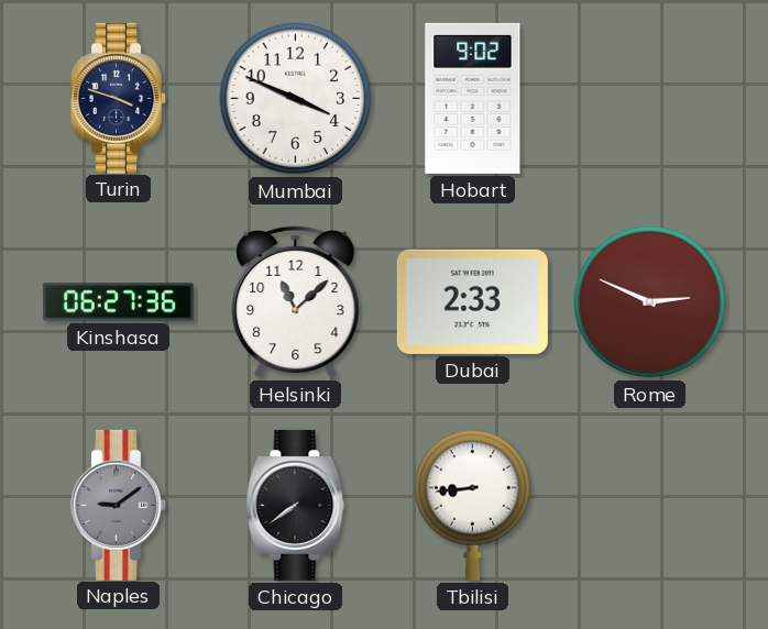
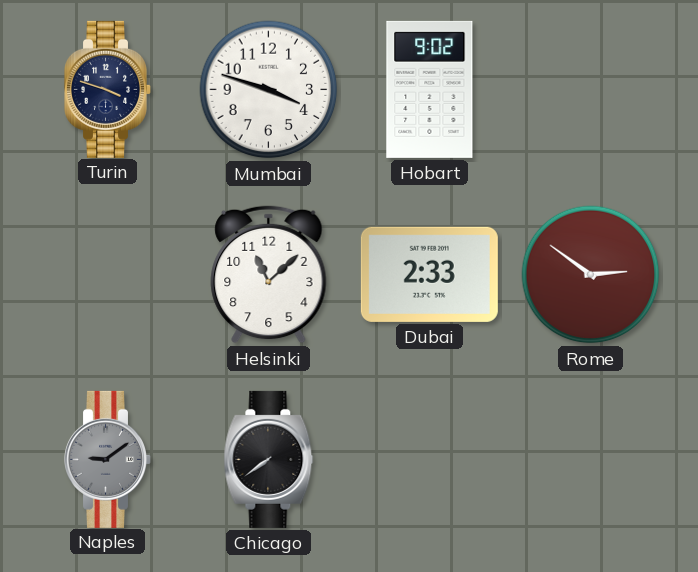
Mumbai: 3:49 -> 3:48 (269, 90)
Kinshasa: 06:27 -> none (118, 302)
Rome: 2:49 -> 2:51 (591, 275)
Tbilisi: 8:44 -> none (473, 505)
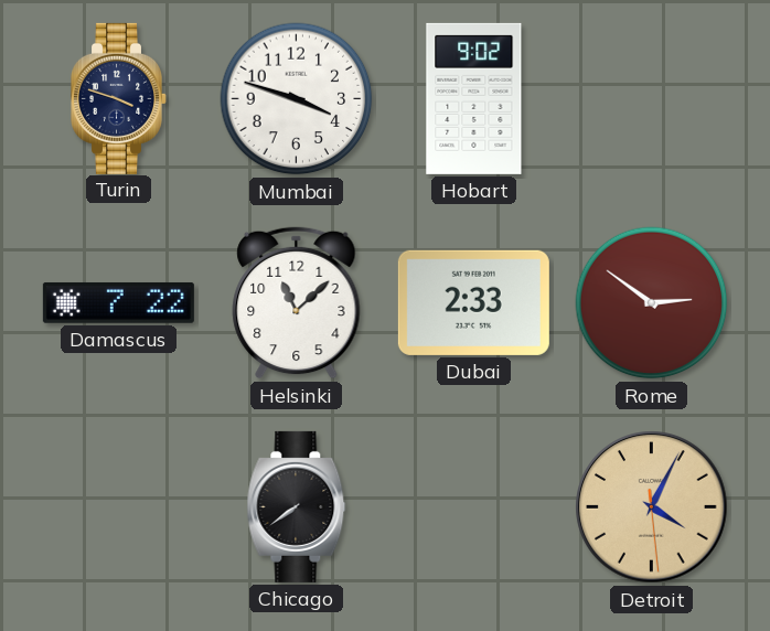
Damascus: none -> 7:22 (118, 303)
Naples: 9:09 -> none (108, 459)
Detroit: none -> 4:04 (652, 507)
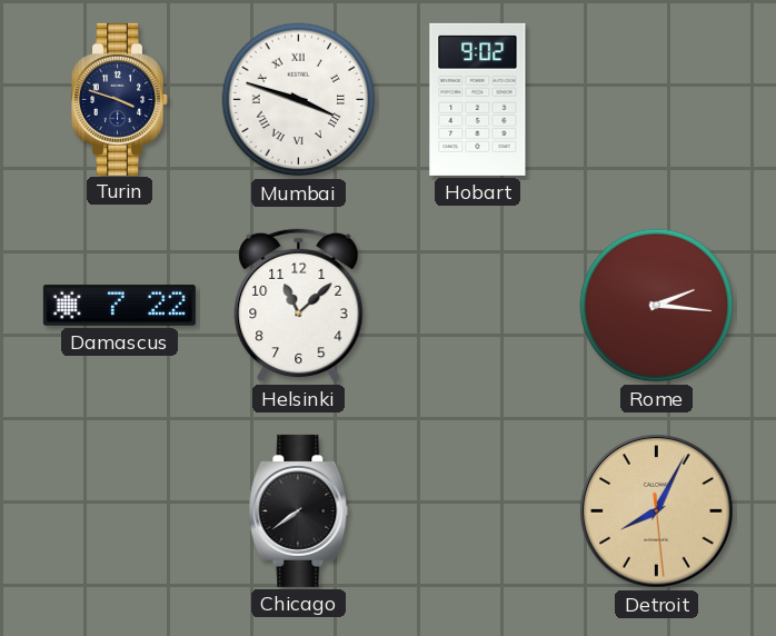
Mumbai numerals: Arabic -> Roman (299, 100)
Dubai: 2:33 -> none (473, 302)
Rome: 2:51 -> 2:16 (657, 306)
Detroit: 4:04 -> 8:04 (657, 511)
